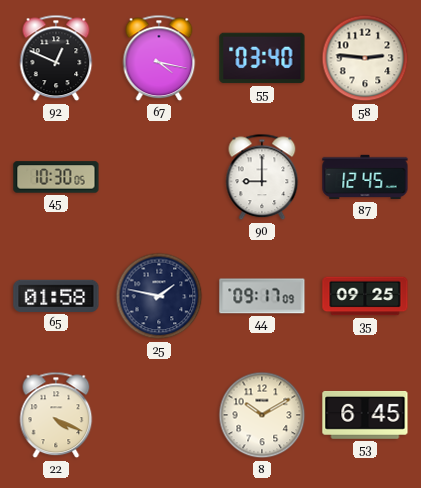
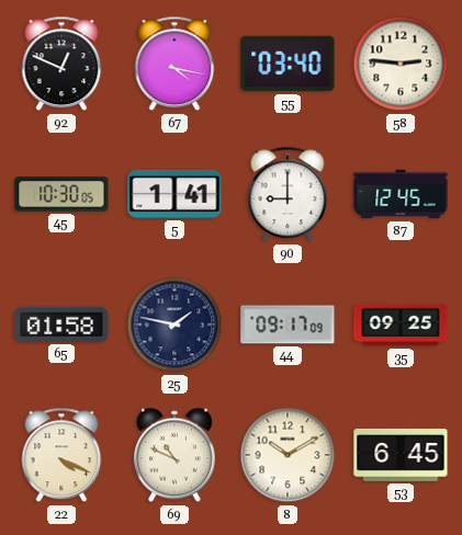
5: none -> 1:41 (174, 194)
69: none -> 10:49 (176, 455)
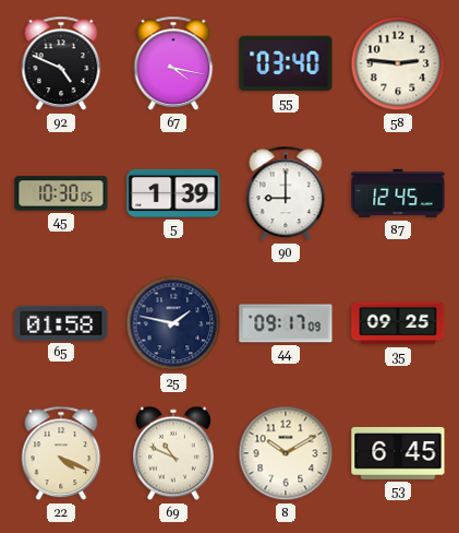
92: 12:49 -> 4:49 (61, 63)
5: 1:41 -> 1:39 (173, 193)
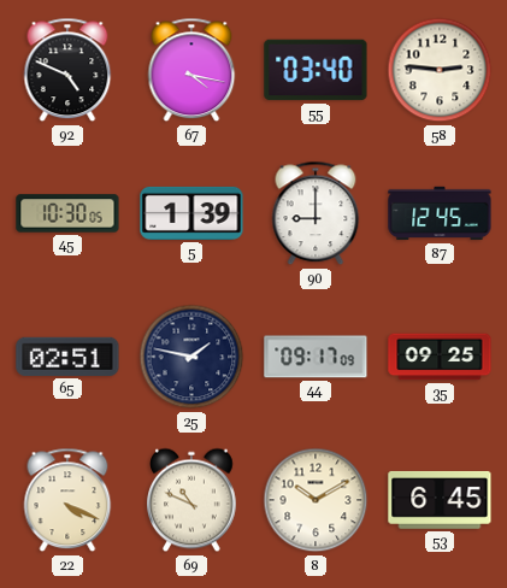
65: 01:58 -> 02:51 (67, 357)
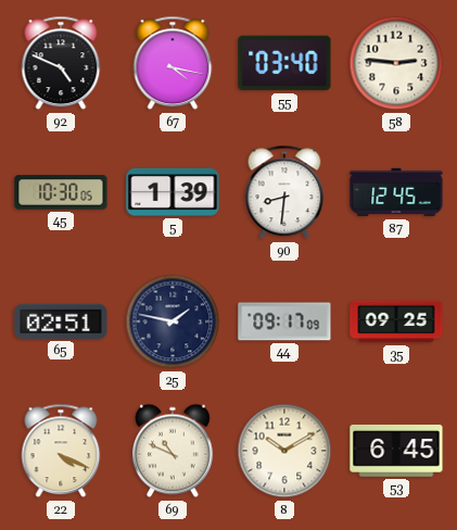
90: 9:00 -> 8:31 (284, 192)
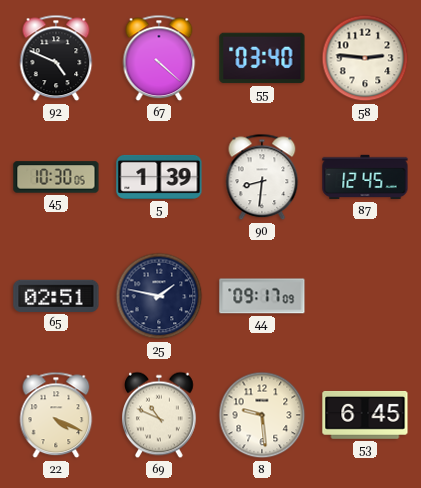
67: 4:17 -> 4:22 (159, 58)
35: 09:25 -> none (396, 321)
8: 10:10 -> 9:29 (262, 415)
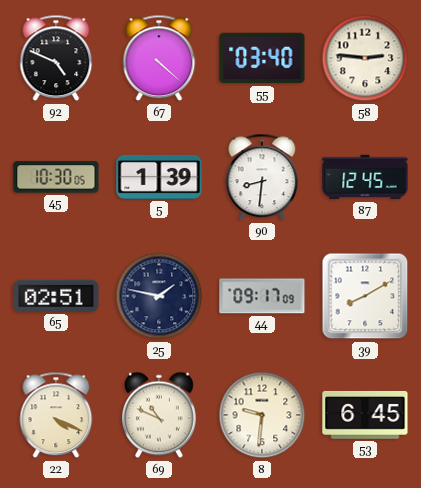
39: none -> 8:10 (365, 296)
8: 9:29 -> 9:31 (262, 415)
